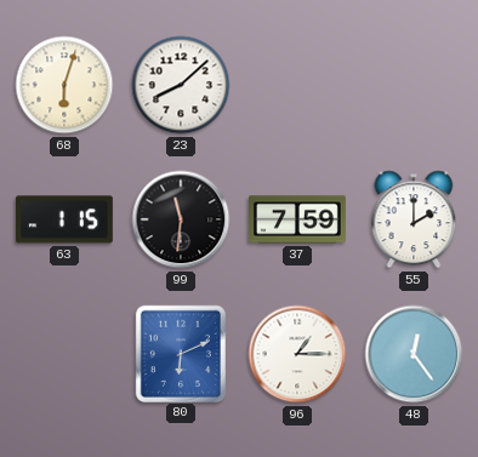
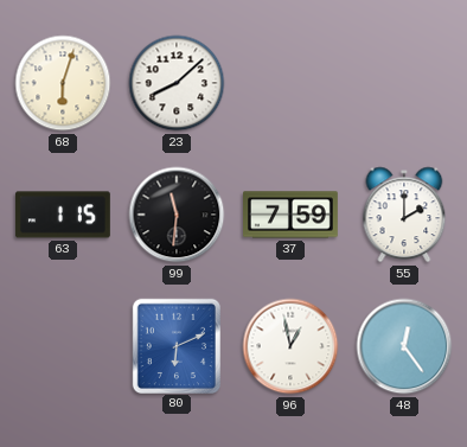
96: 1:15 -> 12:58 (290, 346)
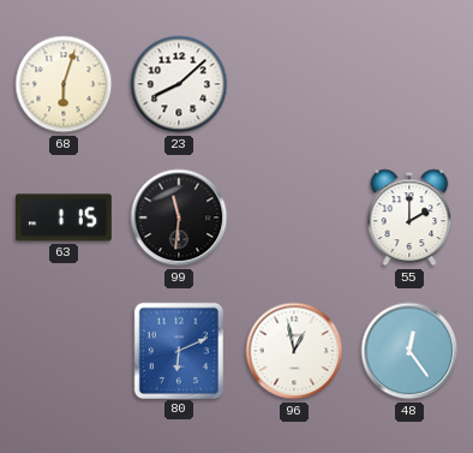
37: 7:59 -> none (292, 215)
